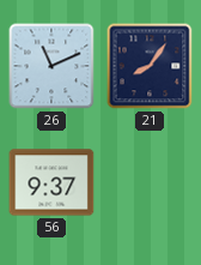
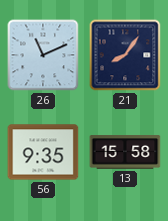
56: 9:37 -> 9:35 (43, 152)
13: none -> 15:58 (125, 152)
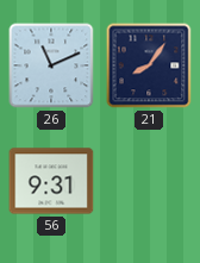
56: 9:35 -> 9:31 (51, 181)
13: 15:58 -> none (125, 152)
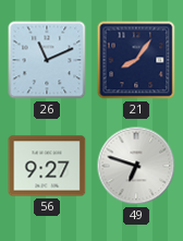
56: 9:31 -> 9:27 (47, 166)
49: none -> 6:48 (136, 166)
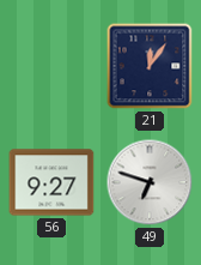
26: 11:11 -> none (47, 60)
21: 8:06 -> 12:06 (150, 66)
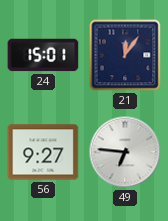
24: none -> 15:01 (43, 55)
49: 6:48 -> 6:46 (125, 152)
